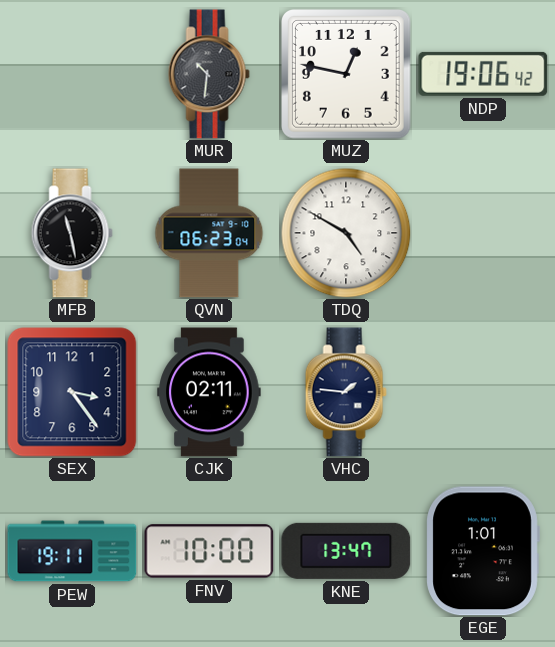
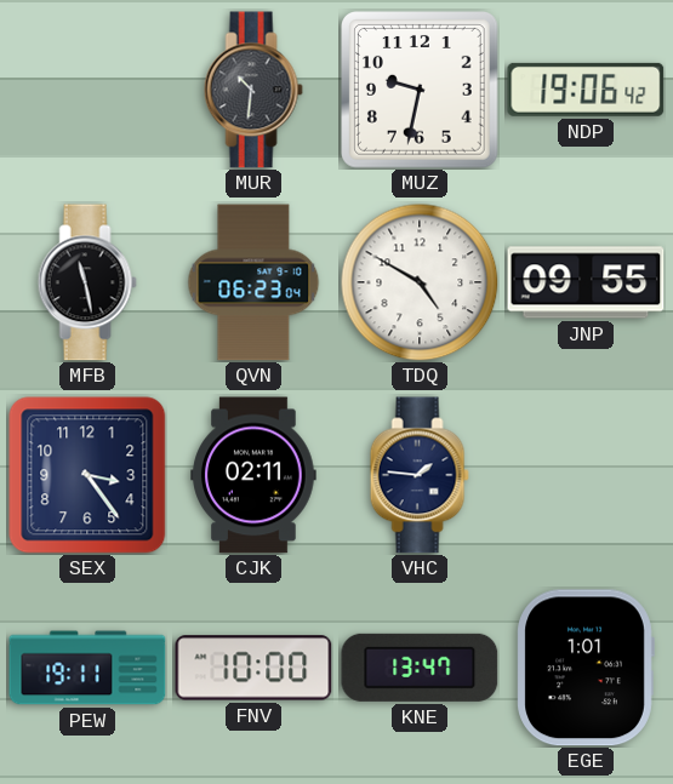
MUZ: 12:47 -> 9:32 (421, 91)
JNP: none -> 09:55 (586, 282)
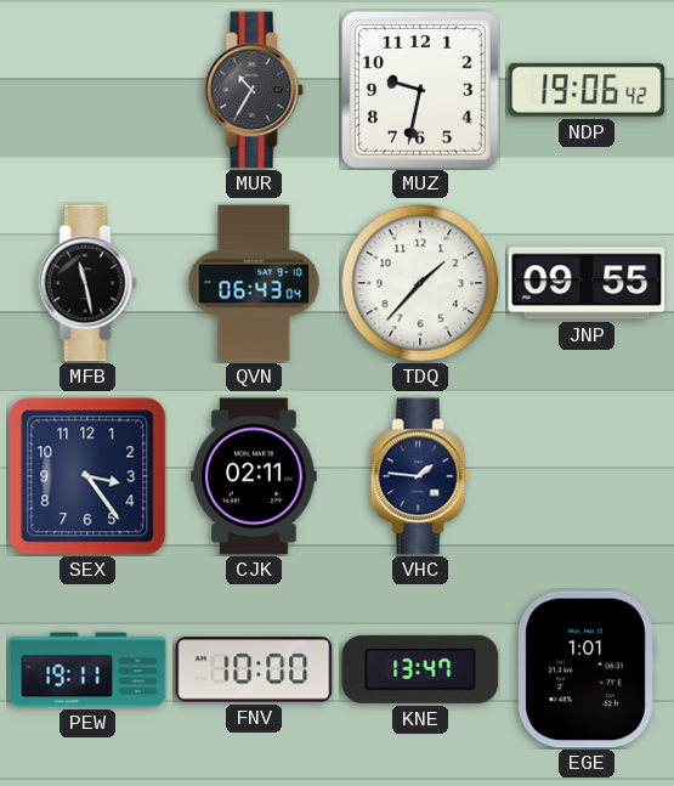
MUR: 10:31 -> 10:35 (254, 90)
QVN: 06:23 -> 06:43 (254, 283)
TDQ: 4:50 -> 1:37 (420, 283)
